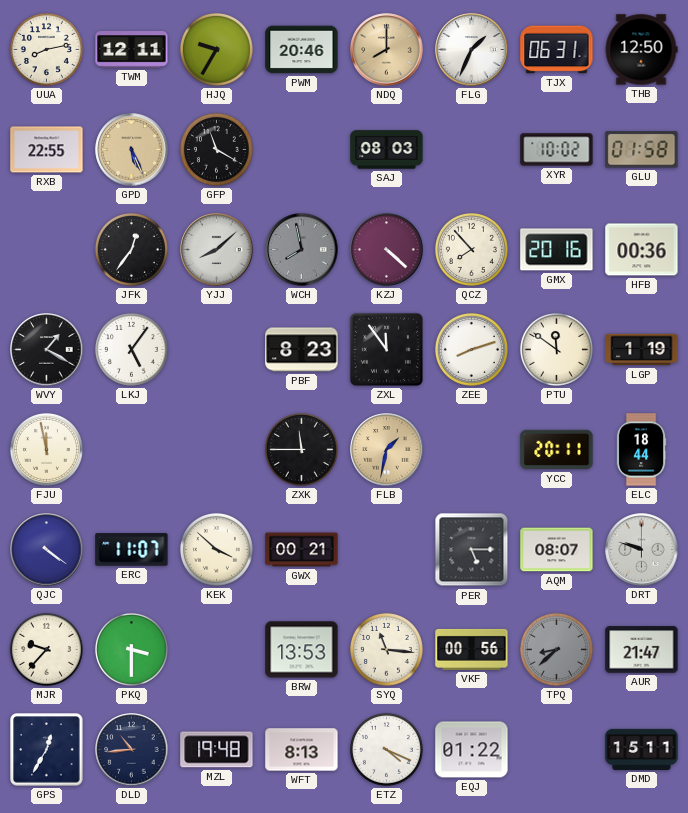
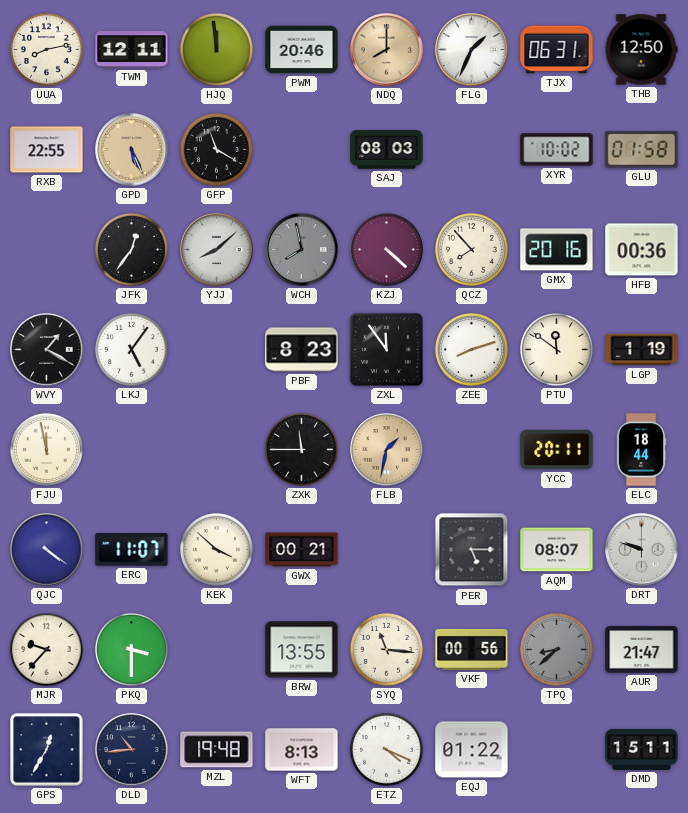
HJQ: 9:35 -> 11:59 (216, 49)
BRW: 13:53 -> 13:55 (302, 650)
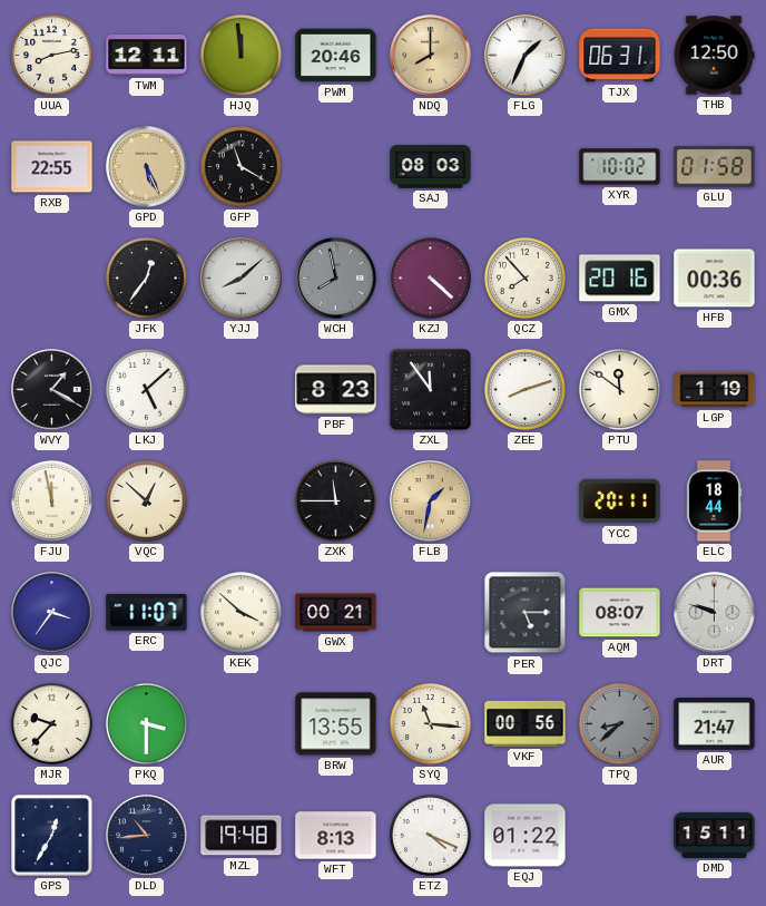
LKJ: 5:06 -> 5:08 (146, 389)
VQC: none -> 12:52 (146, 500)
QJC: 4:21 -> 3:36 (52, 613)
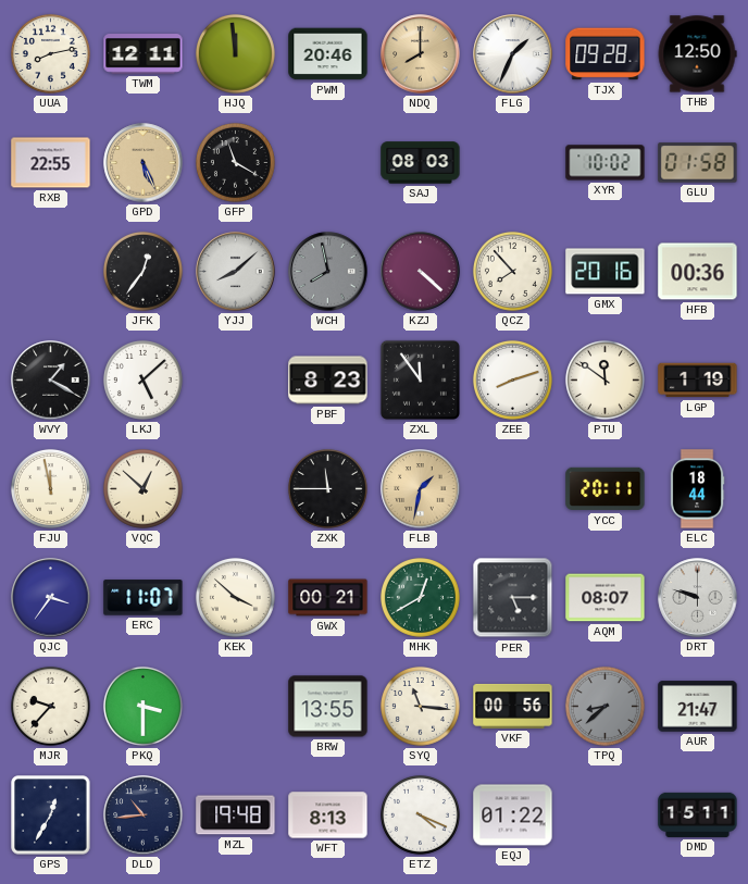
TJX: 06:31 -> 09:28 (606, 54)
MHK: none -> 12:40 (420, 597)
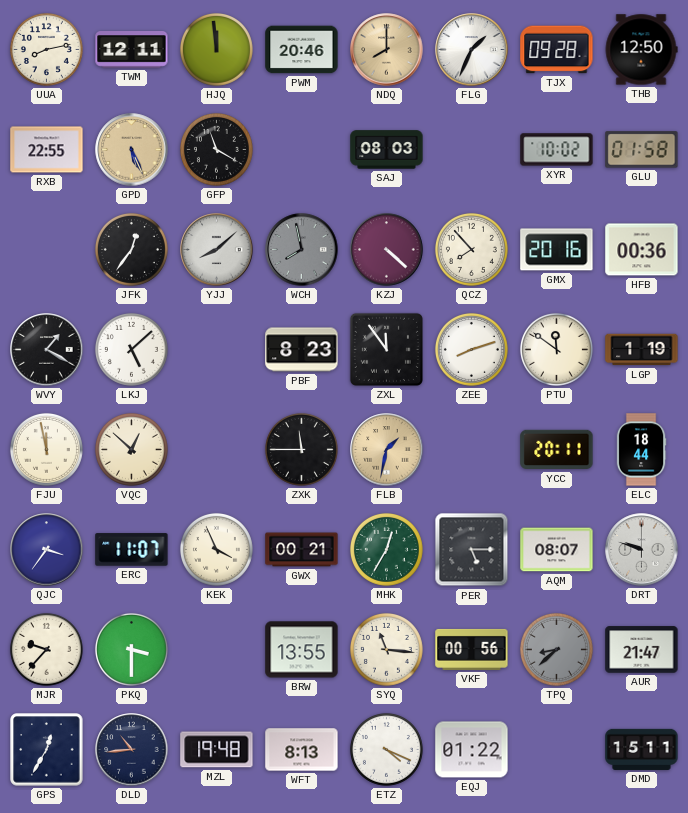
KEK: 3:52 -> 3:56 (216, 549)
MHK: 12:40 -> 12:35 (386, 549)
